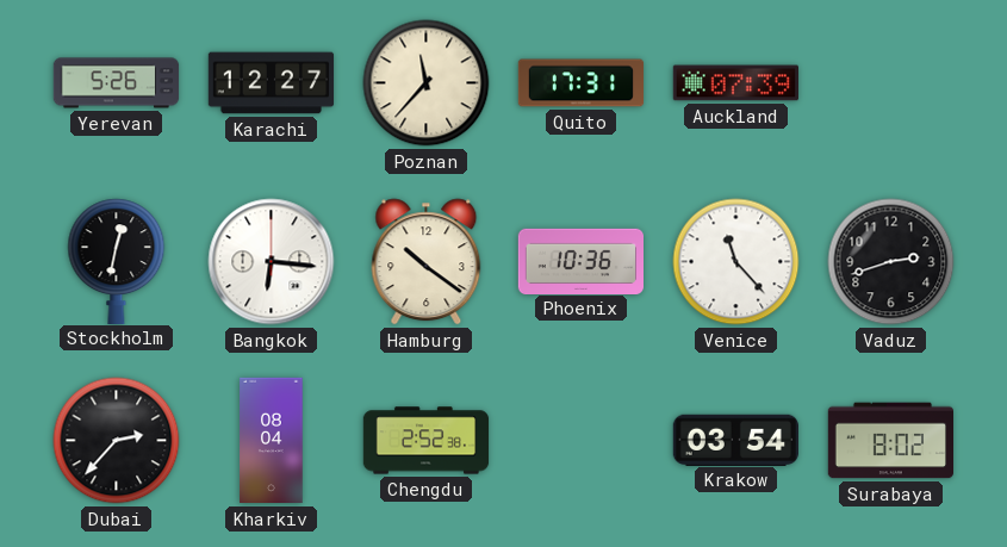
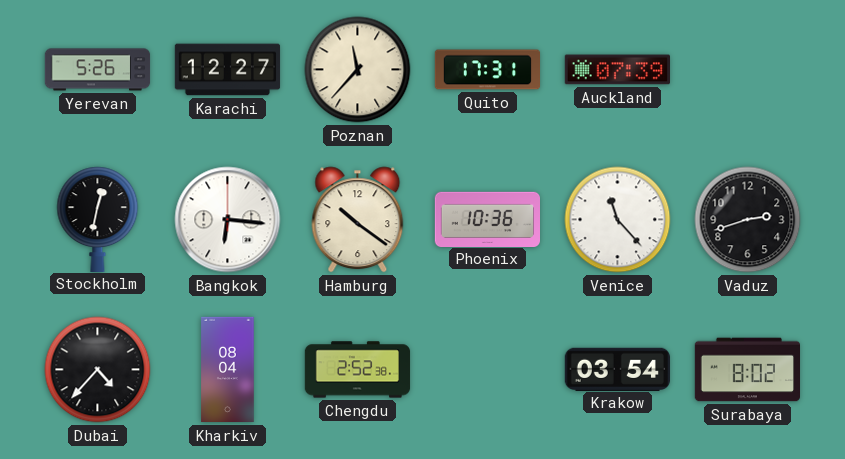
Dubai: 2:37 -> 4:37 (98, 370)
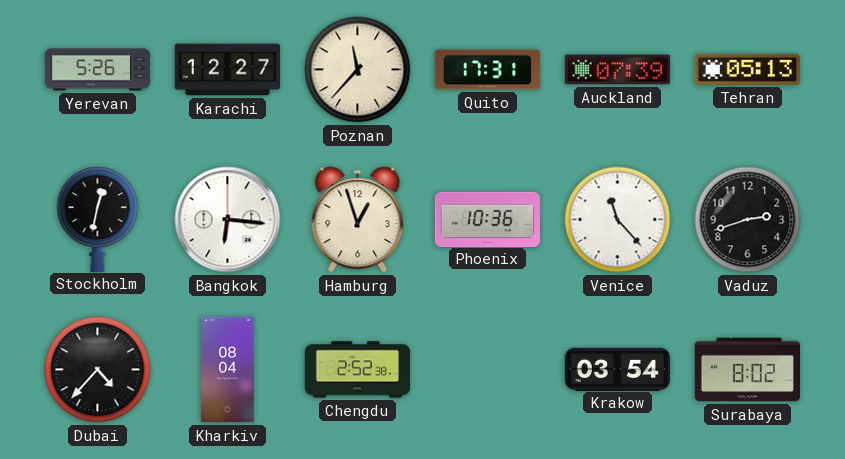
Tehran: none -> 05:13 (747, 69)
Hamburg: 10:21 -> 12:57 (358, 220)
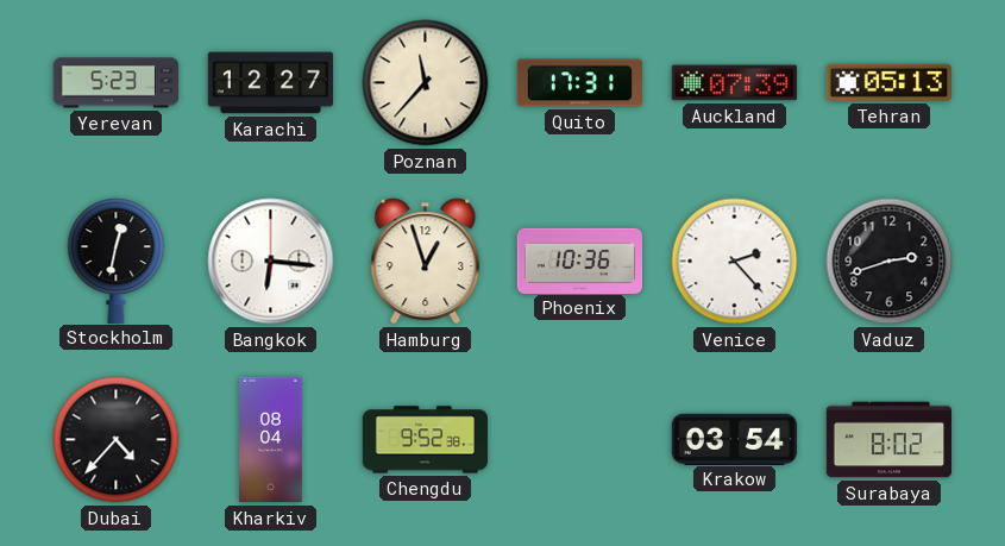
Yerevan: 5:26 -> 5:23 (117, 83)
Venice: 11:23 -> 2:23 (735, 262)
Chengdu: 2:52 -> 9:52 (426, 440)
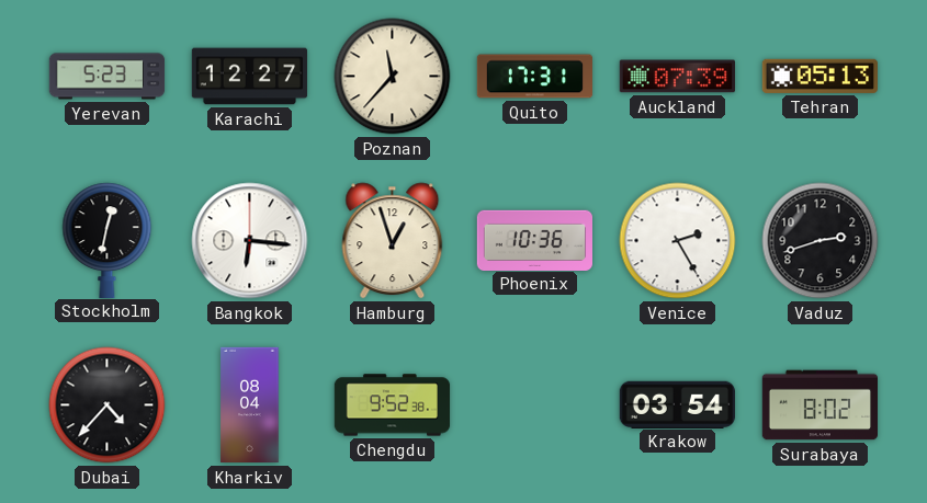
Venice: 2:23 -> 2:25 (678, 241)
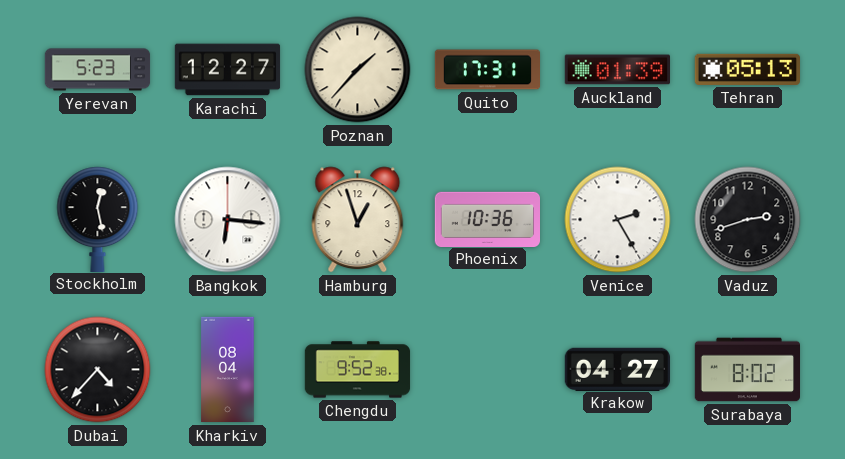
Poznan: 11:37 -> 1:37 (358, 70)
Auckland: 07:39 -> 01:39 (617, 70)
Stockholm: 12:32 -> 12:28 (98, 219)
Krakow: 03:54 -> 04:27 (617, 369)
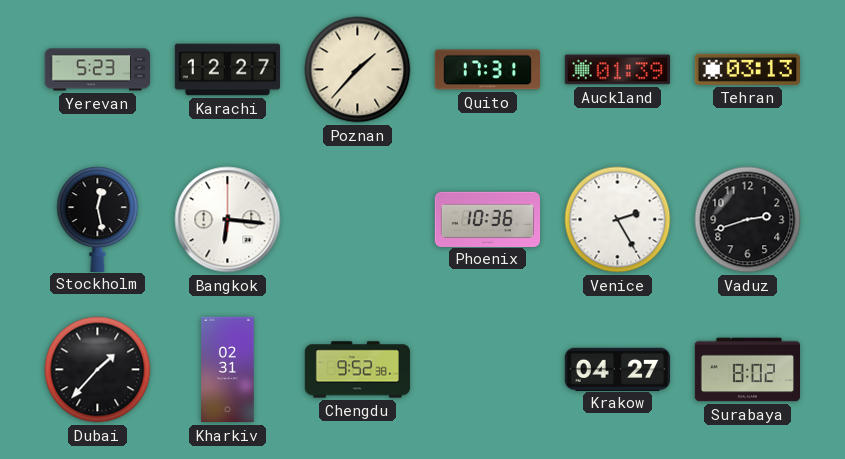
Tehran: 05:13 -> 03:13 (747, 69)
Hamburg: 12:57 -> none (358, 220)
Dubai: 4:37 -> 1:37 (98, 370)
Kharkiv: 08:04 -> 02:31 (228, 370)
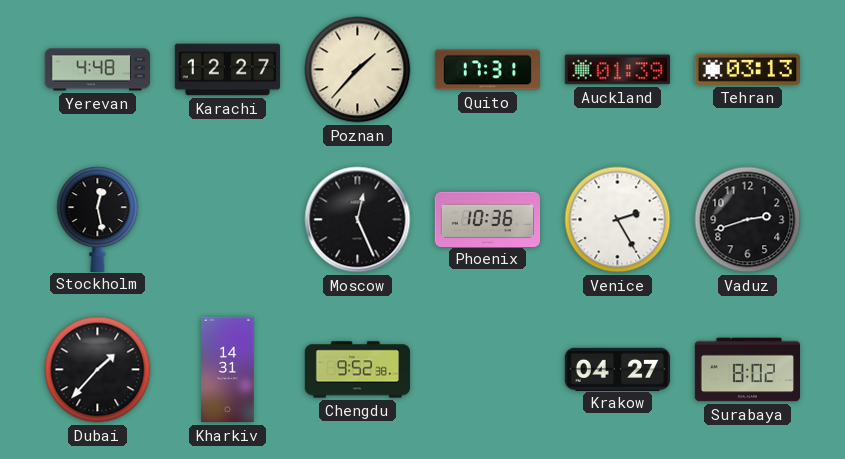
Yerevan: 5:23 -> 4:48 (98, 70)
Bangkok: 6:16 -> none (228, 220)
Moscow: none -> 12:26 (358, 220)
Kharkiv: 02:31 -> 14:31 (228, 370)
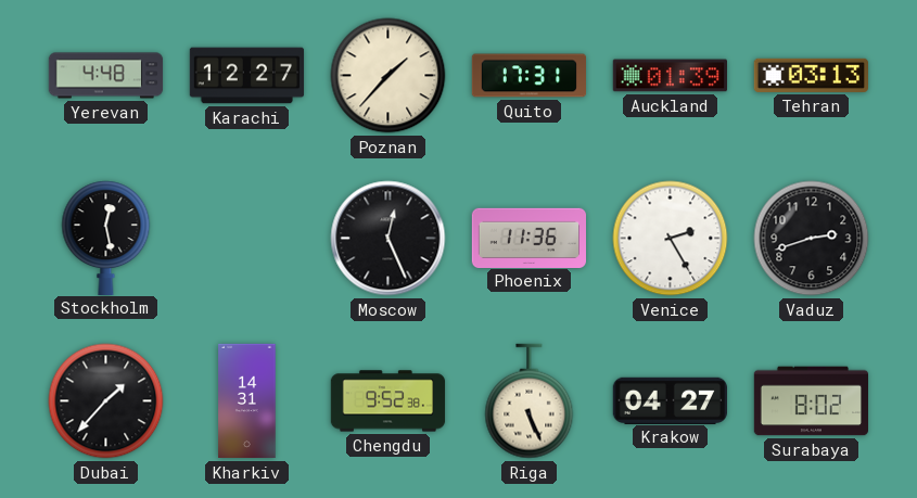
Phoenix: 10:36 -> 11:36 (528, 238)
Riga: none -> 5:26 (530, 401)
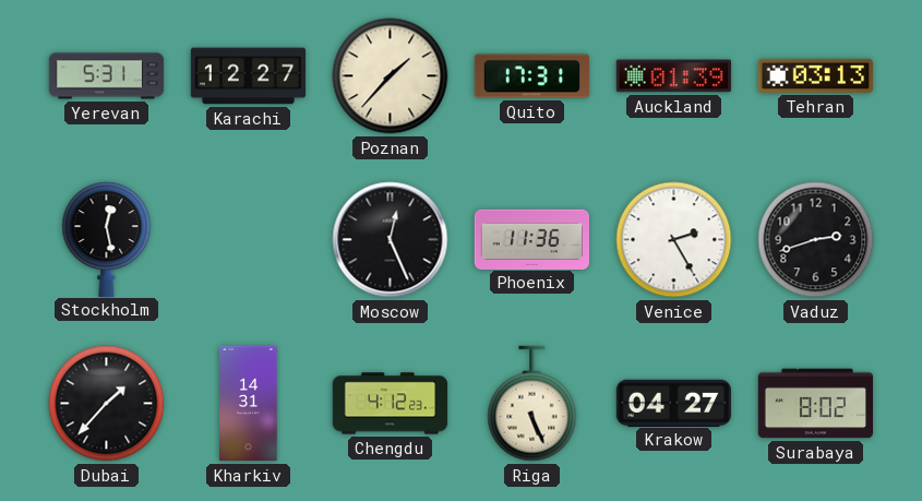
Yerevan: 4:48 -> 5:31 (107, 76)
Chengdu: 9:52 -> 4:12 (391, 404)
